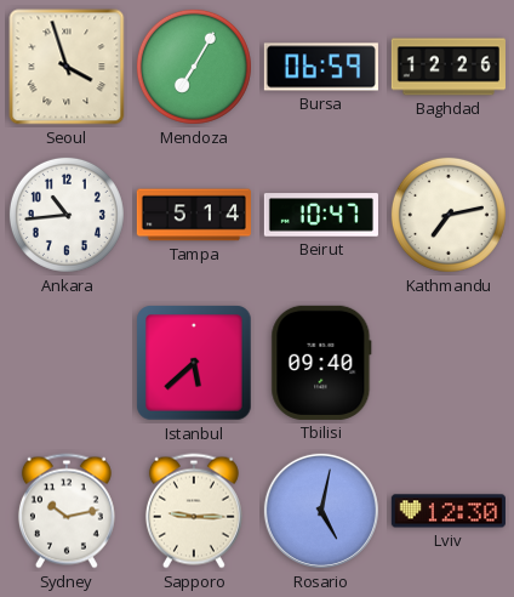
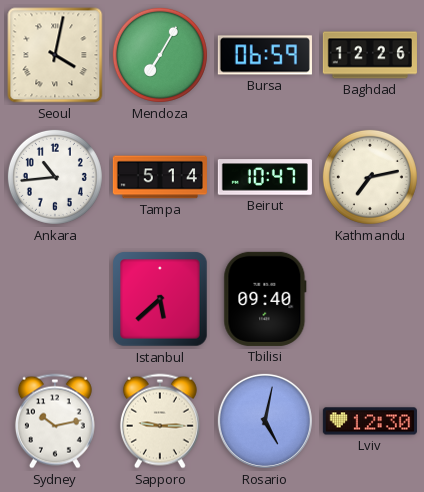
Seoul: 3:57 -> 4:02 (55, 55)
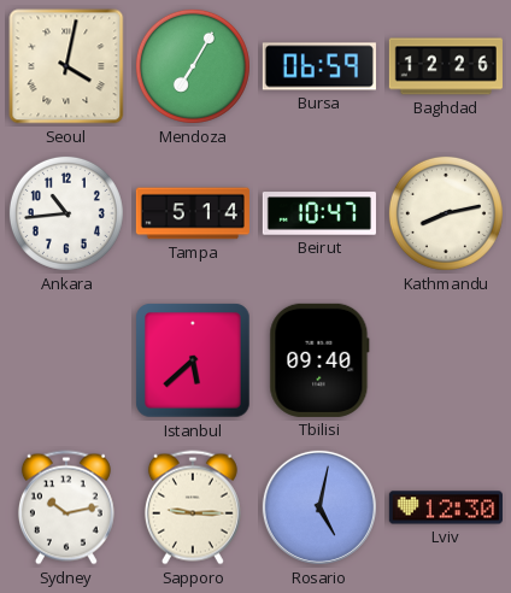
Kathmandu: 7:13 -> 8:13 (446, 213)
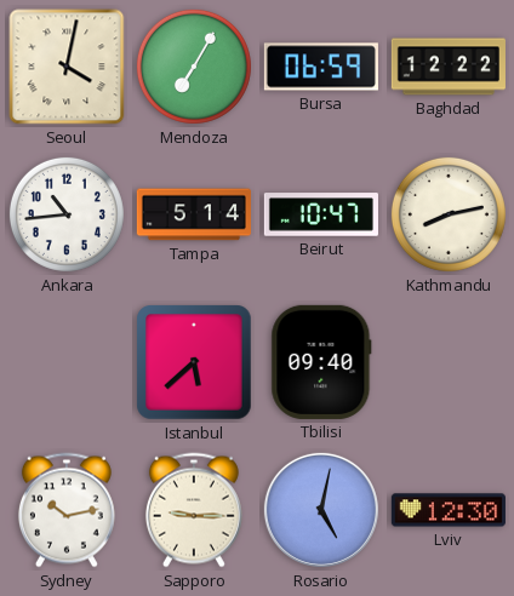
Baghdad: 12:26 -> 12:22 (449, 67)
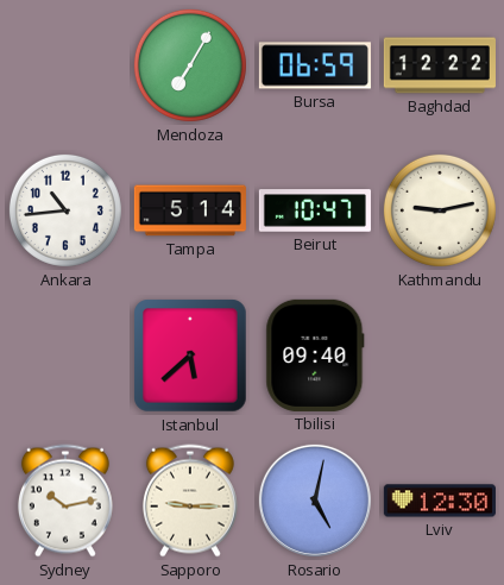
Seoul: 4:02 -> none (67, 67)
Kathmandu: 8:13 -> 9:13 (440, 210)
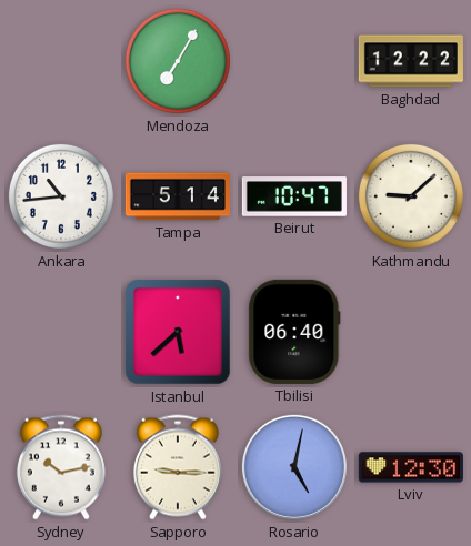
Bursa: 06:59 -> none (315, 65)
Kathmandu: 9:13 -> 9:08 (411, 196)
Tbilisi: 09:40 -> 06:40 (294, 332)
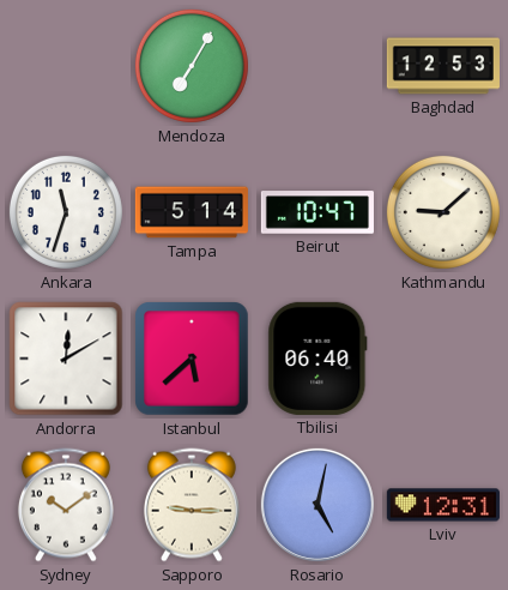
Baghdad: 12:22 -> 12:53 (443, 66)
Ankara: 10:44 -> 11:33 (66, 212)
Andorra: none -> 12:10 (66, 359)
Sydney: 10:13 -> 10:09 (66, 505)
Lviv: 12:30 -> 12:31 (443, 505)
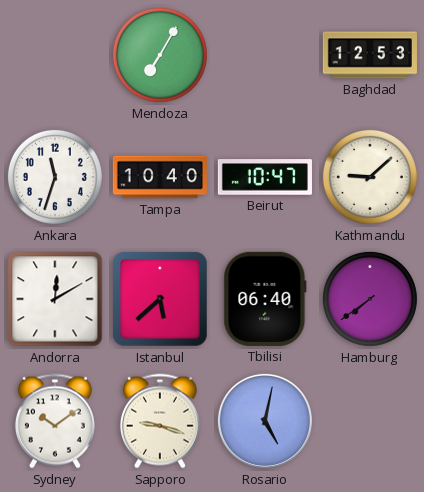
Tampa: 5:14 -> 10:40 (160, 177)
Hamburg: none -> 7:39 (370, 299)
Sapporo: 9:15 -> 9:18 (160, 421)
Lviv: 12:31 -> none (443, 505)
